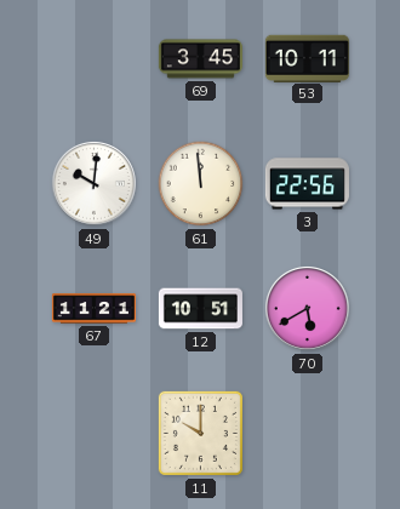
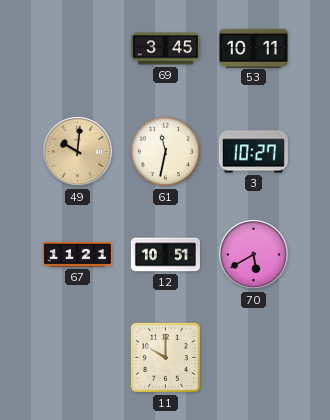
49 dial: white -> champagne (77, 151)
61: 11:59 -> 11:32 (166, 152)
3: 22:56 -> 10:27 (253, 152)
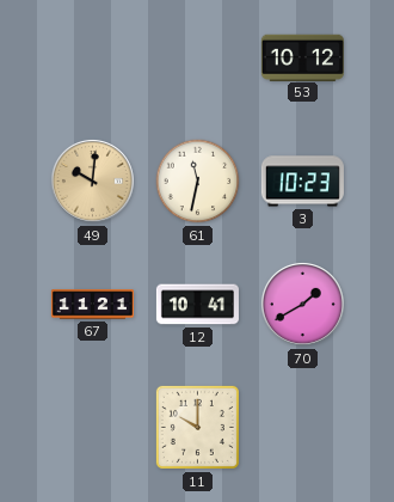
69: 3:45 -> none (165, 49)
53: 10:11 -> 10:12 (302, 57)
3: 10:27 -> 10:23 (302, 182)
12: 10:51 -> 10:41 (197, 305)
70: 5:40 -> 1:40 (302, 304)
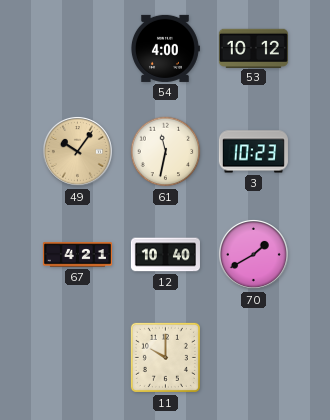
54: none -> 4:00 (165, 48)
49: 10:01 -> 10:06 (77, 151)
67: 11:21 -> 4:21 (77, 255)
12: 10:41 -> 10:40 (165, 255)
